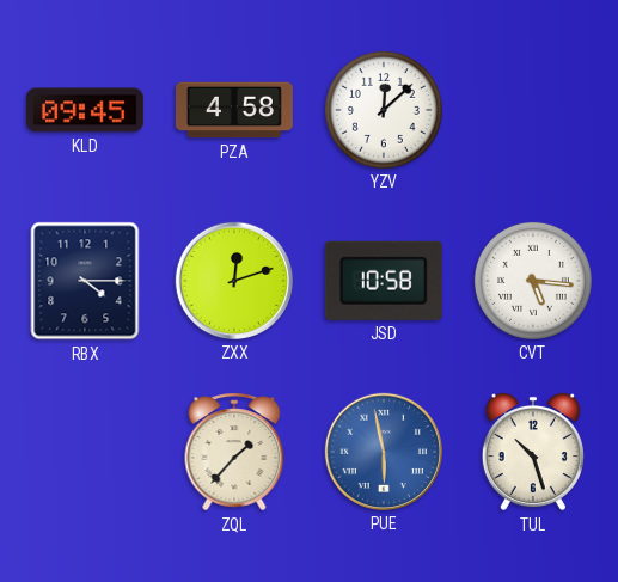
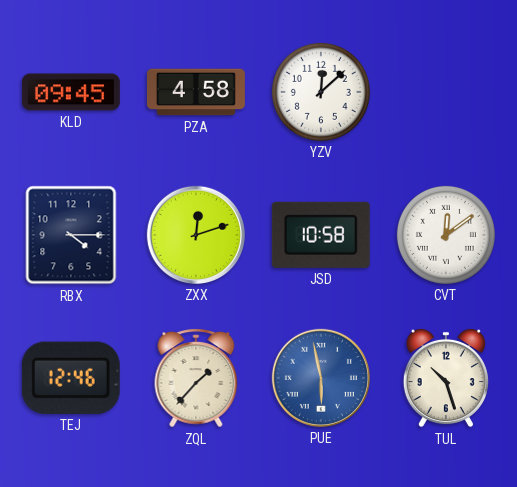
CVT: 5:16 -> 12:09 (446, 235)
TEJ: none -> 12:46 (71, 378)
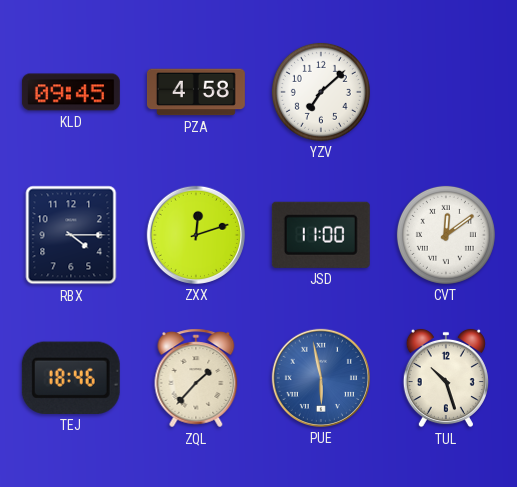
YZV: 12:08 -> 7:08 (321, 92)
JSD: 10:58 -> 11:00 (321, 235)
TEJ: 12:46 -> 18:46 (71, 378)
